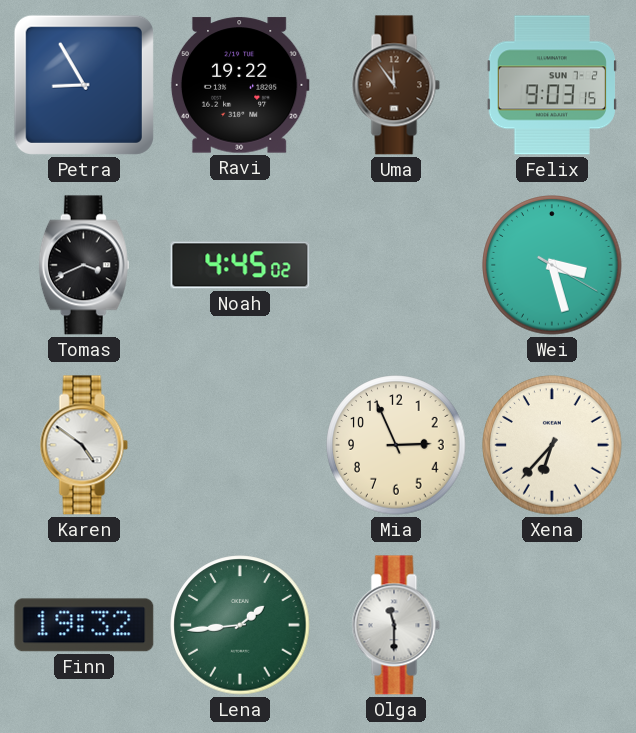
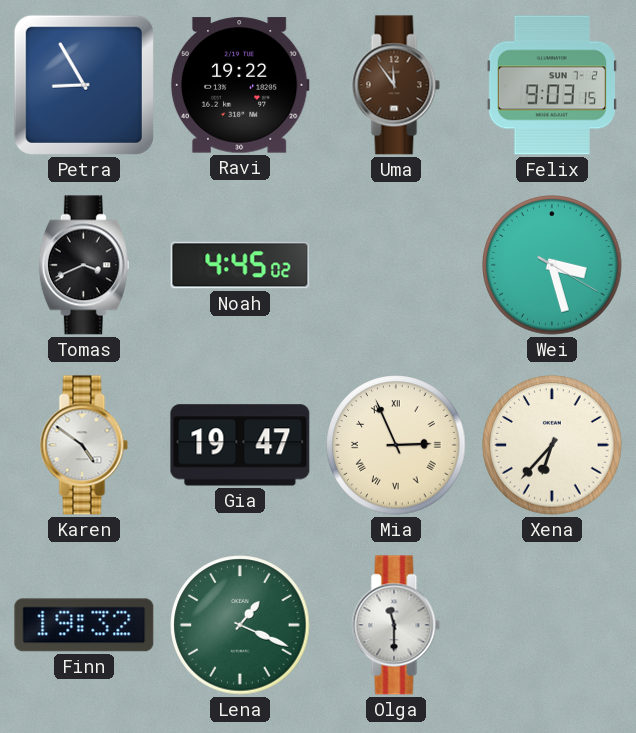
Gia: none -> 19:47 (240, 445)
Mia numerals: Arabic -> Roman (396, 445)
Lena: 1:44 -> 1:19 (240, 625)
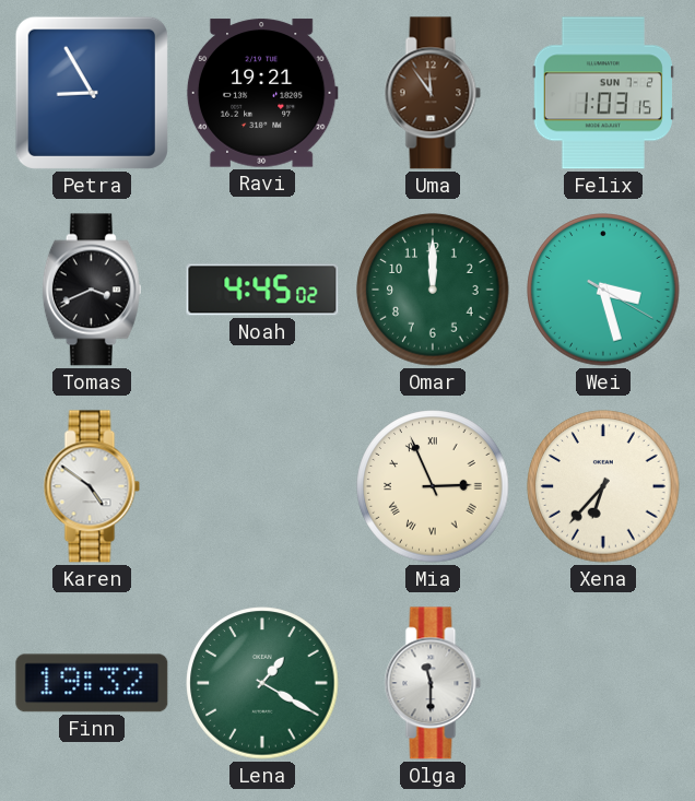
Ravi: 19:22 -> 19:21 (262, 93)
Felix: 9:03 -> 1:03 (603, 93)
Omar: none -> 12:00 (433, 290)
Gia: 19:47 -> none (240, 445)
Lena: 1:19 -> 1:20 (262, 683)
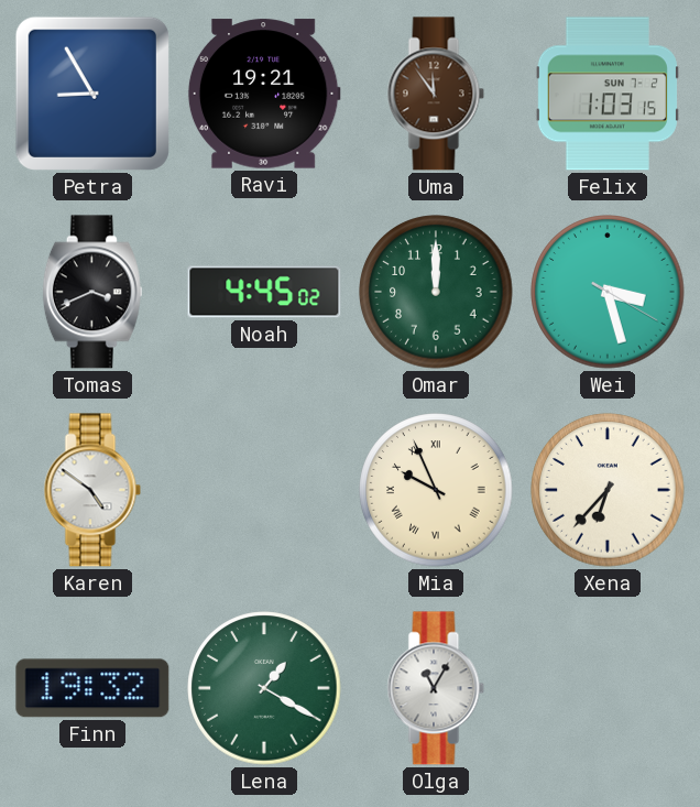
Mia: 2:56 -> 9:56 (436, 490)
Olga: 11:30 -> 11:05 (436, 688)
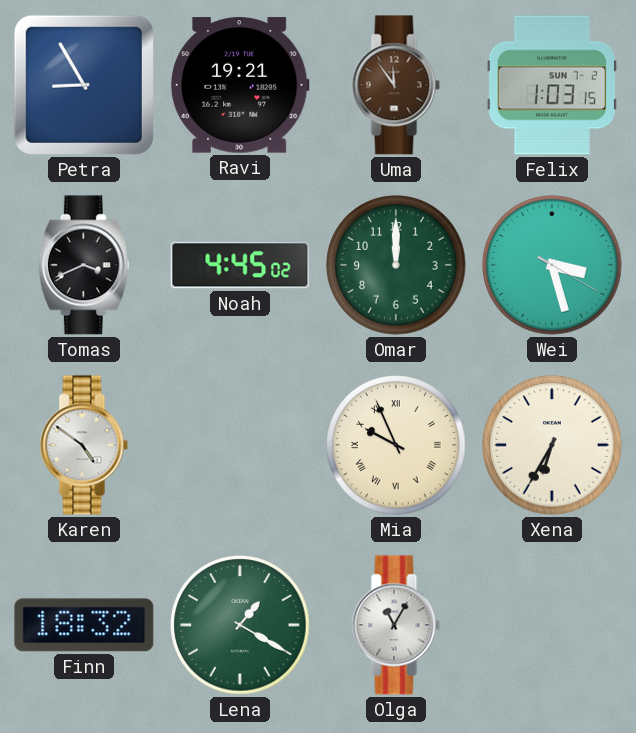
Xena: 6:37 -> 6:35 (552, 445)
Finn: 19:32 -> 18:32 (84, 625)
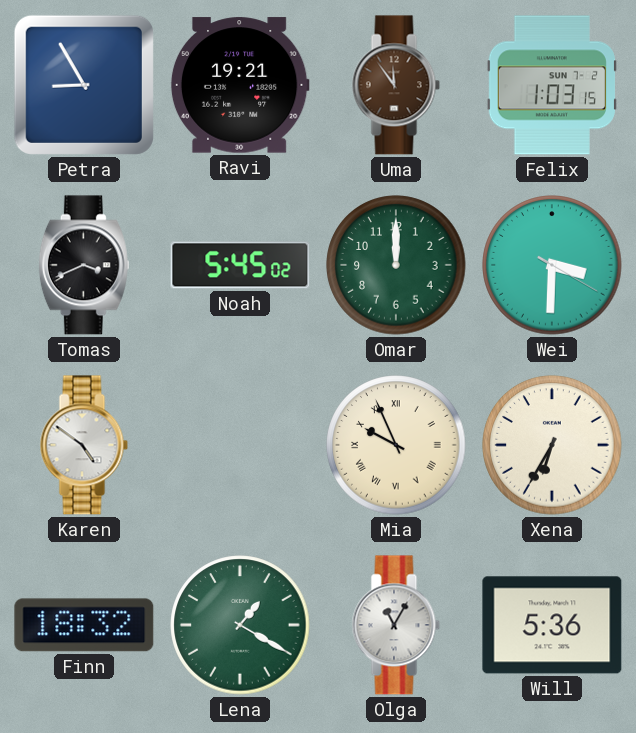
Noah: 4:45 -> 5:45 (240, 265)
Wei: 3:27 -> 3:30 (552, 265)
Will: none -> 5:36 (552, 625)
